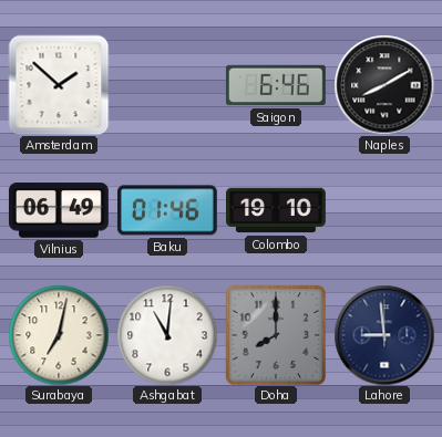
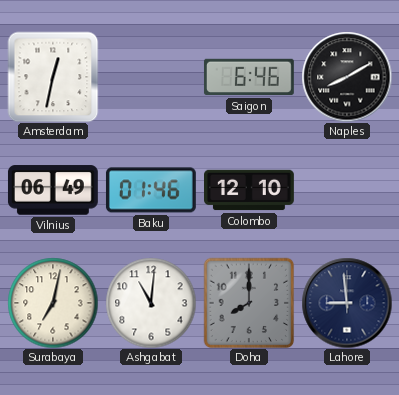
Amsterdam: 1:52 -> 12:32 (53, 77)
Colombo: 19:10 -> 12:10 (250, 190)
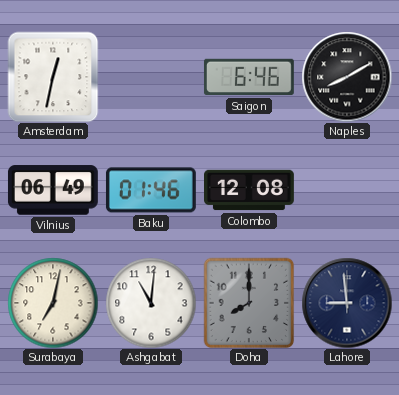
Colombo: 12:10 -> 12:08 (250, 190)
